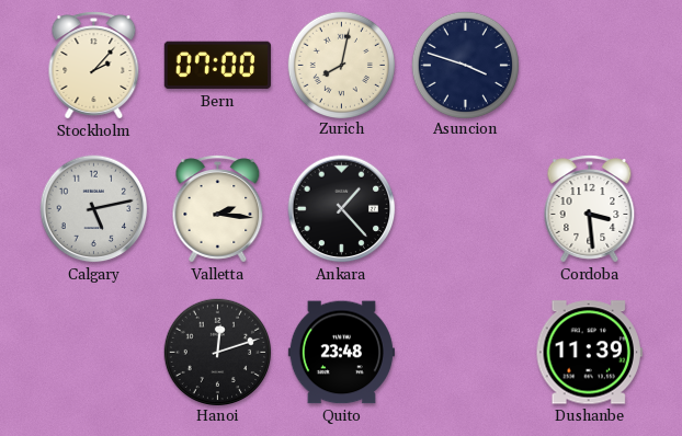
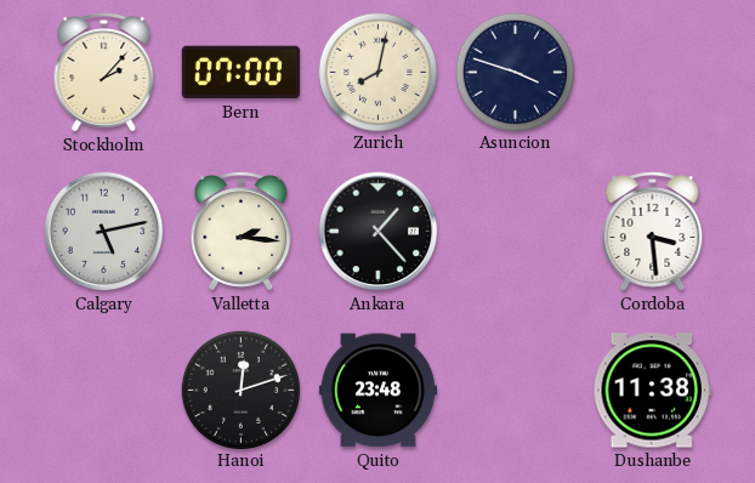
Dushanbe: 11:39 -> 11:38 (652, 391)
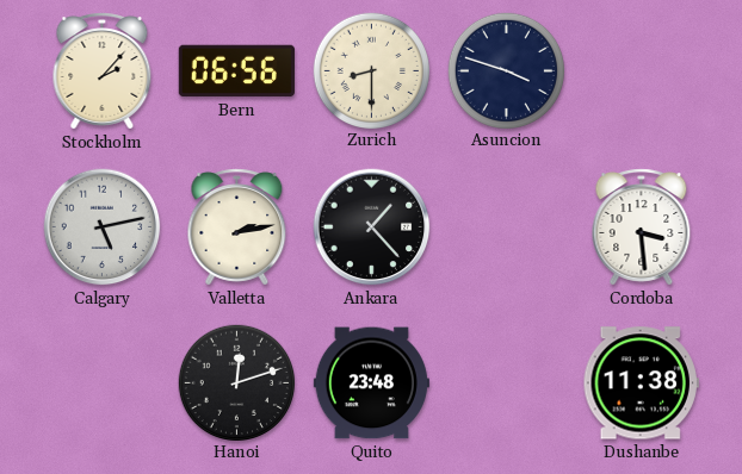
Bern: 07:00 -> 06:56 (236, 71)
Zurich: 8:02 -> 8:30 (371, 70)
Valletta: 2:16 -> 2:13 (237, 227)
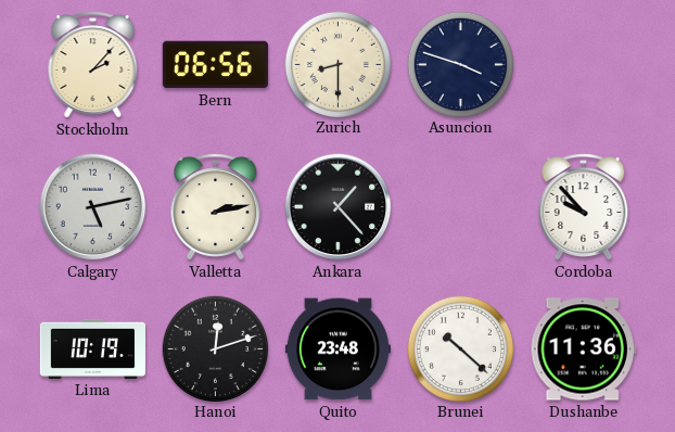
Cordoba: 3:29 -> 9:53 (584, 207)
Lima: none -> 10:19 (92, 348)
Brunei: none -> 10:22 (460, 348)
Dushanbe: 11:38 -> 11:36 (583, 350)
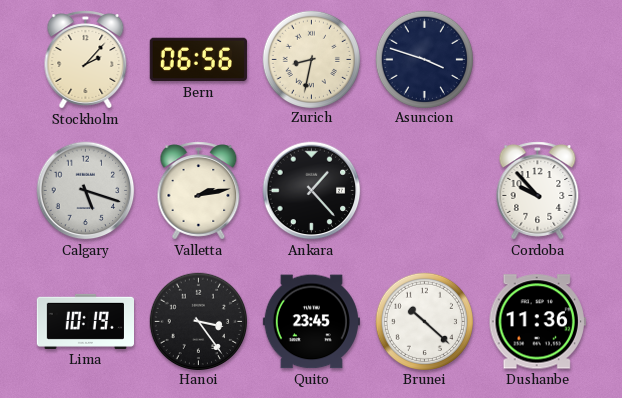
Zurich: 8:30 -> 8:32 (311, 59)
Calgary: 5:13 -> 5:18 (86, 191)
Hanoi: 12:12 -> 3:24 (198, 321)
Quito: 23:48 -> 23:45 (311, 322)
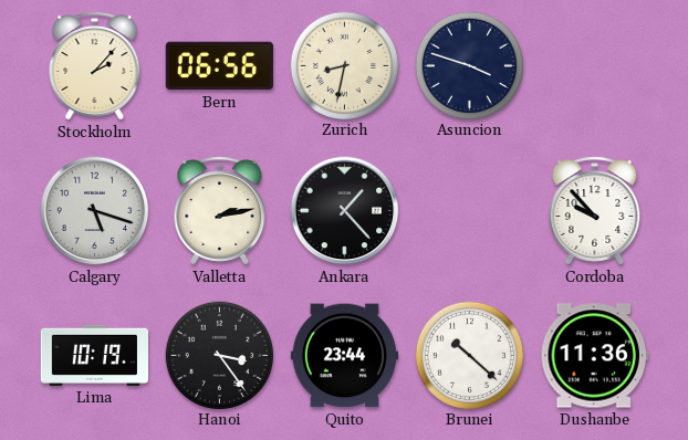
Quito: 23:45 -> 23:44 (344, 356)
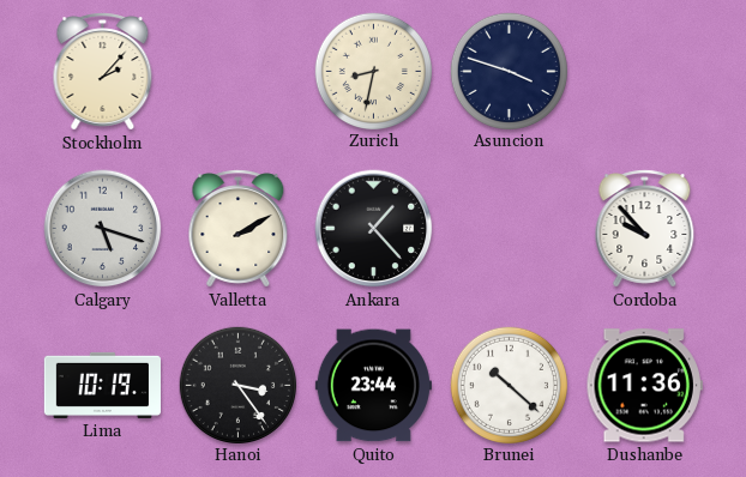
Bern: 06:56 -> none (219, 66)
Valletta: 2:13 -> 2:10 (239, 229)
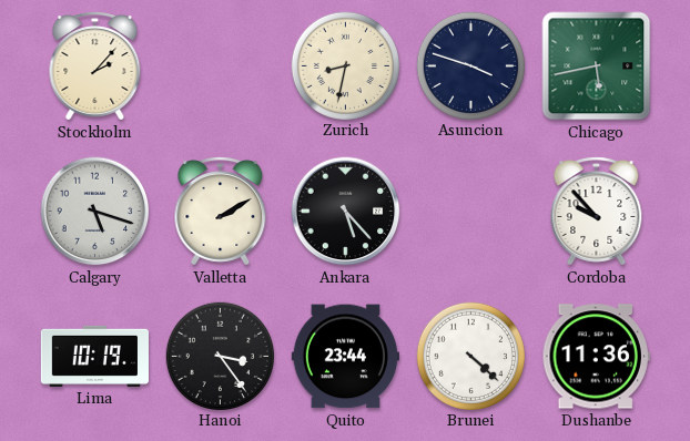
Chicago: none -> 5:43 (597, 66)
Ankara: 1:23 -> 5:23 (346, 212)
Brunei: 10:22 -> 4:22 (470, 356)
